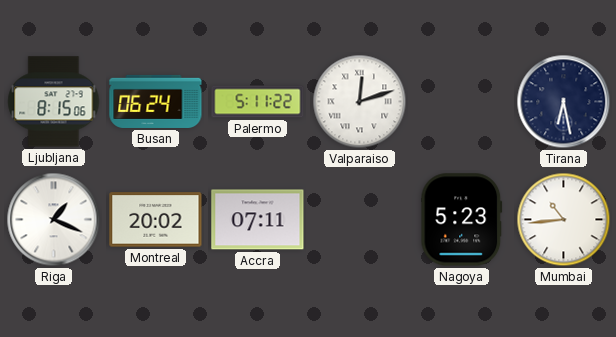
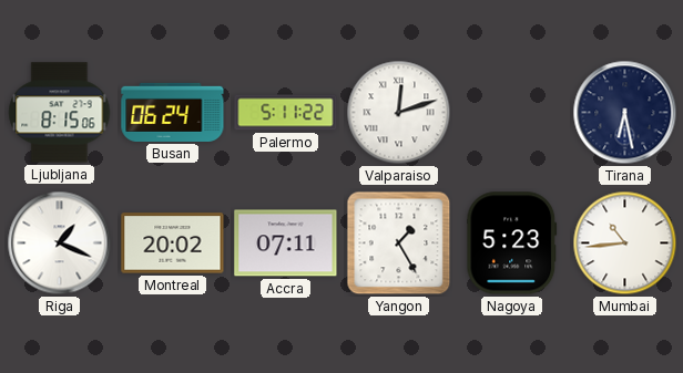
Yangon: none -> 1:25 (399, 244)
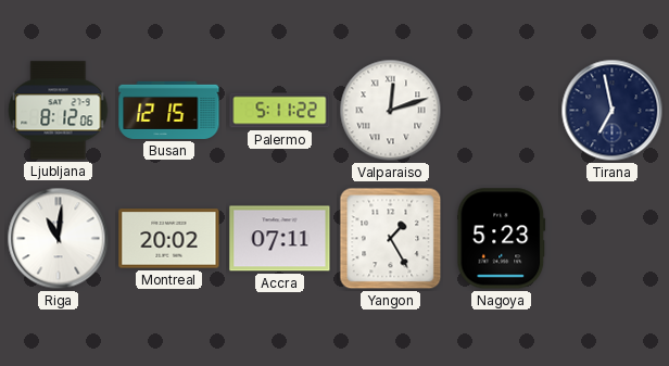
Ljubljana: 8:15 -> 8:12 (59, 111)
Busan: 06:24 -> 12:15 (169, 110)
Tirana: 6:28 -> 6:58 (613, 111)
Riga: 1:19 -> 11:01 (59, 239)
Mumbai: 10:44 -> none (625, 244)
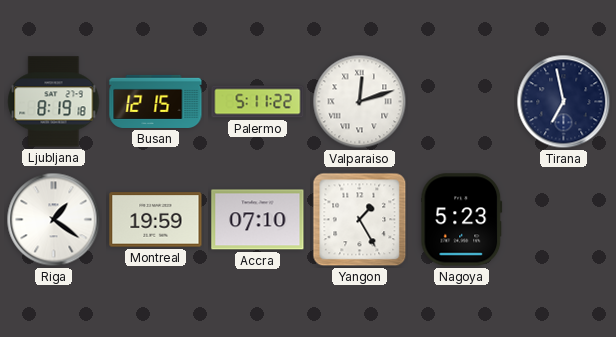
Ljubljana: 8:12 -> 8:19 (54, 102)
Riga: 11:01 -> 1:21 (54, 220)
Montreal: 20:02 -> 19:59 (156, 220)
Accra: 07:11 -> 07:10 (258, 220)
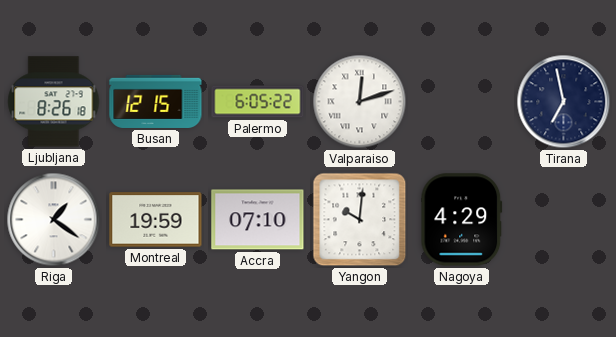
Ljubljana: 8:19 -> 8:26 (54, 102)
Palermo: 5:11 -> 6:05 (258, 102)
Yangon: 1:25 -> 10:01 (360, 220)
Nagoya: 5:23 -> 4:29 (462, 220)
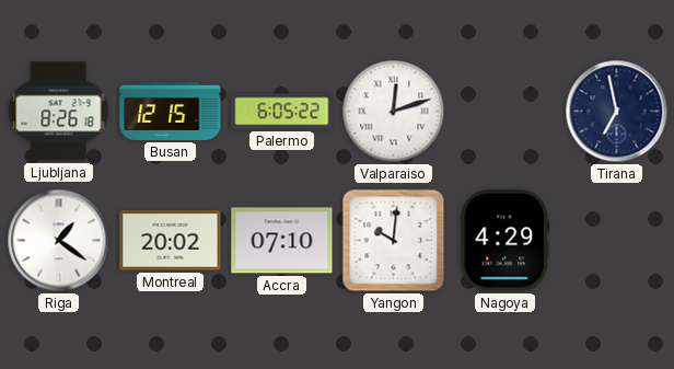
Montreal: 19:59 -> 20:02 (171, 241)
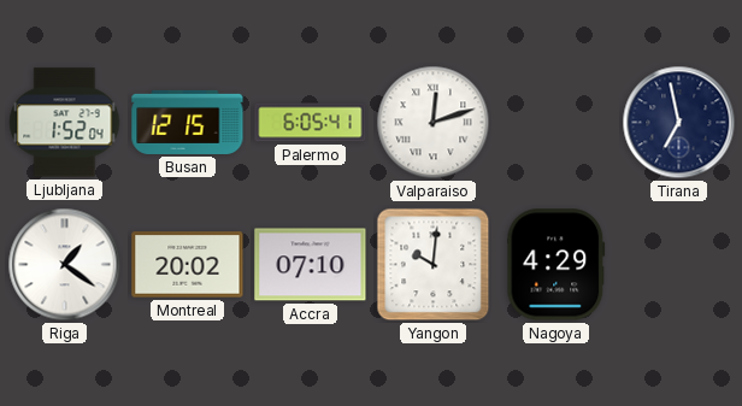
Ljubljana: 8:26 -> 1:52 (65, 123)
Palermo: 6:05:22 -> 6:05:41 (311, 123)
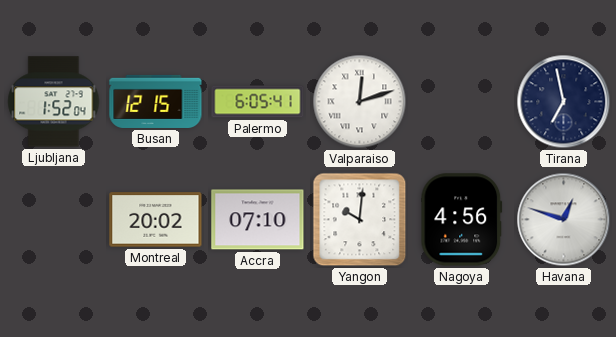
Riga: 1:21 -> none (65, 265)
Nagoya: 4:29 -> 4:56 (462, 220)
Havana: none -> 12:48 (564, 220)
